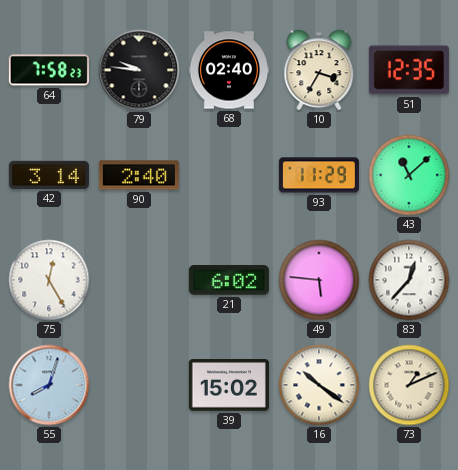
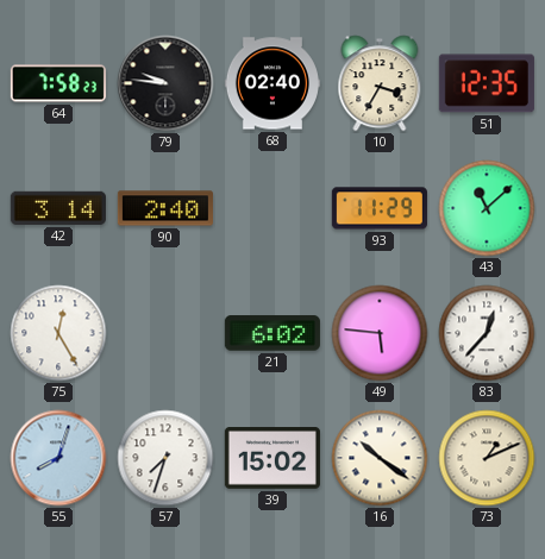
57: none -> 7:33 (165, 458)
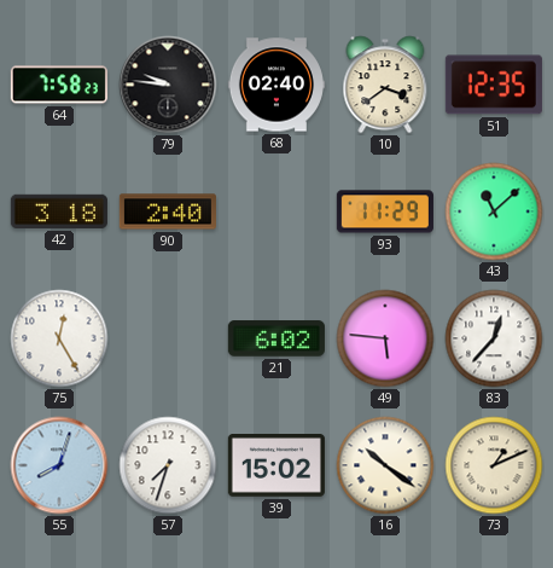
10: 3:35 -> 3:39 (385, 85)
42: 3:14 -> 3:18 (59, 211)
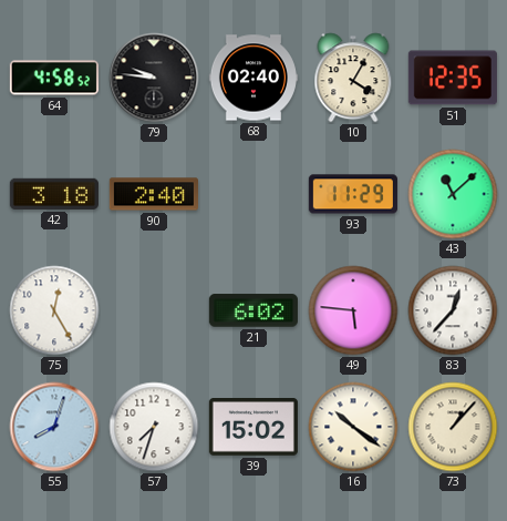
64: 7:58 -> 4:58 (54, 78)
10: 3:39 -> 4:05 (353, 78)
73: 1:11 -> 1:07 (453, 427)
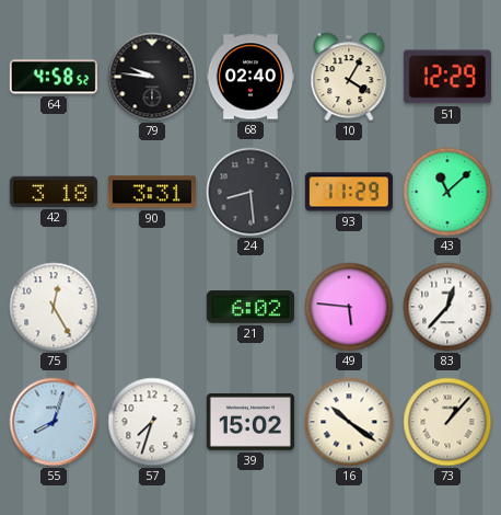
51: 12:35 -> 12:29 (447, 77)
90: 2:40 -> 3:31 (152, 192)
24: none -> 8:29 (250, 192)
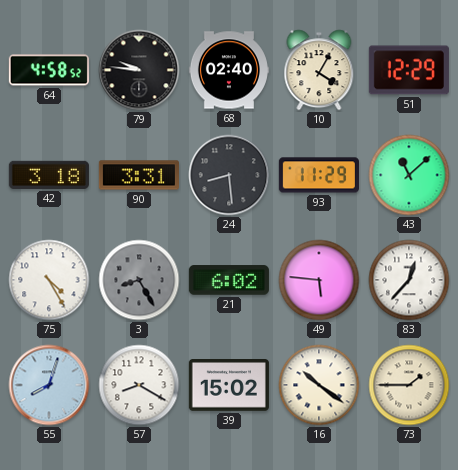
75: 12:25 -> 4:25 (49, 280)
3: none -> 8:25 (139, 280)
57: 7:33 -> 8:20 (139, 385)
73: 1:07 -> 1:45 (409, 385)
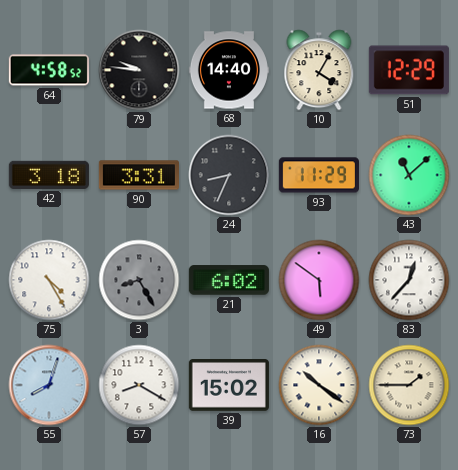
68: 02:40 -> 14:40 (229, 70)
24: 8:29 -> 8:34 (229, 175)
49: 5:46 -> 5:51 (319, 280)
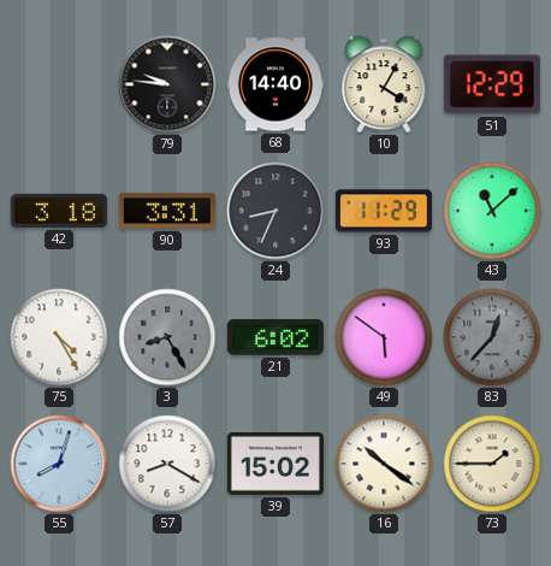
64: 4:58 -> none (49, 70)
83 dial: white -> grey (492, 337)
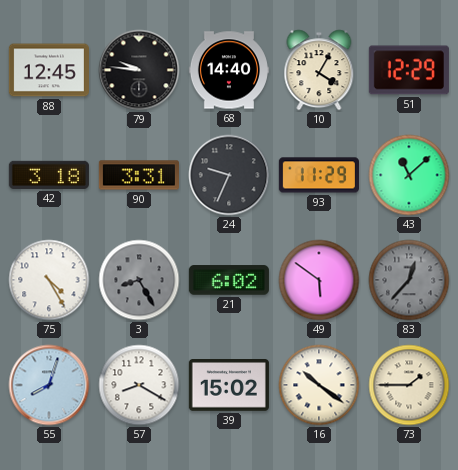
88: none -> 12:45 (49, 70)
24: 8:34 -> 9:34 (229, 175)
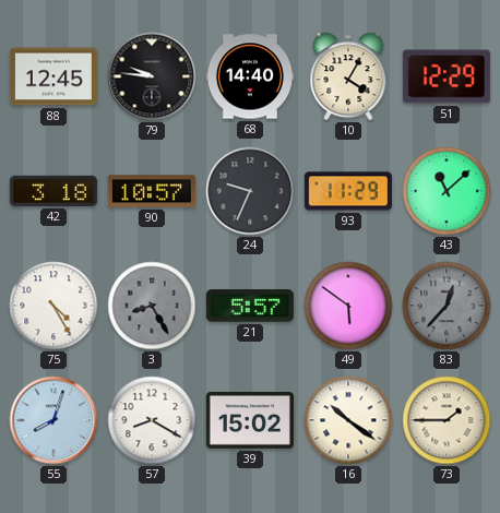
90: 3:31 -> 10:57 (152, 191)
21: 6:02 -> 5:57 (250, 306)
